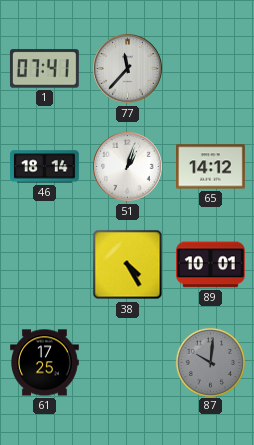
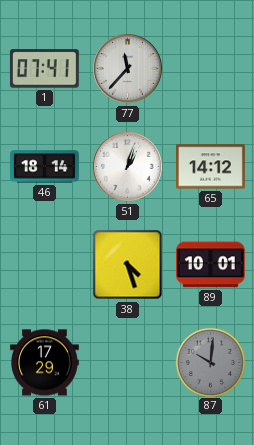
38: 4:25 -> 4:27 (128, 265)
61: 17:25 -> 17:29 (45, 363)
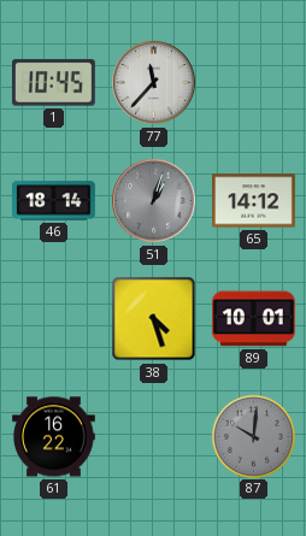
1: 07:41 -> 10:45 (53, 83)
51 dial: white -> grey (154, 201)
61: 17:29 -> 16:22 (54, 437)
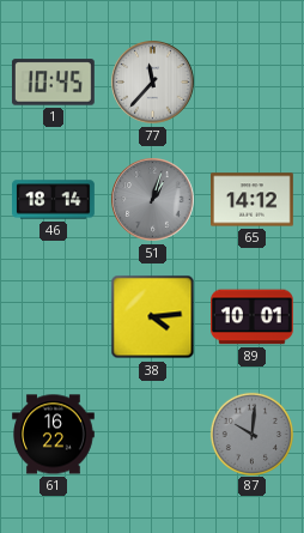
38: 4:27 -> 4:14 (153, 317)
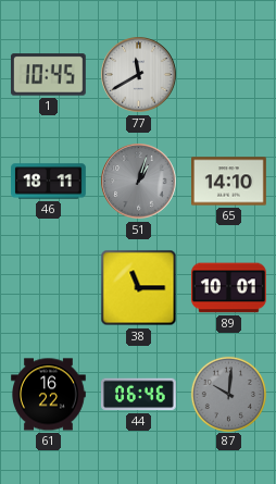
77: 11:37 -> 11:40 (139, 75)
46: 18:14 -> 18:11 (49, 182)
65: 14:12 -> 14:10 (229, 182)
38: 4:14 -> 11:15 (139, 288)
44: none -> 06:46 (138, 395)
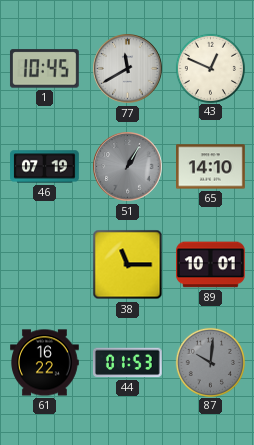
43: none -> 12:49 (210, 68)
46: 18:11 -> 07:19 (45, 167)
51: 1:03 -> 1:05 (128, 167)
44: 06:46 -> 01:53 (127, 363)
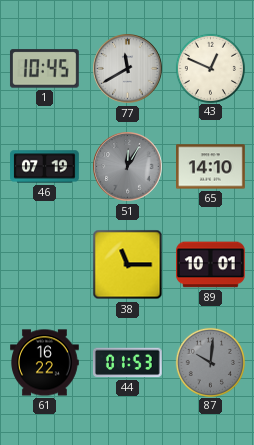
51: 1:05 -> 12:05 (128, 167)
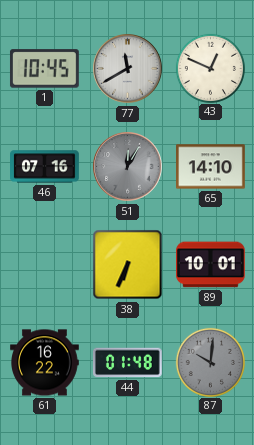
46: 07:19 -> 07:16 (45, 167)
38: 11:15 -> 6:34 (128, 265)
44: 01:53 -> 01:48 (127, 363)
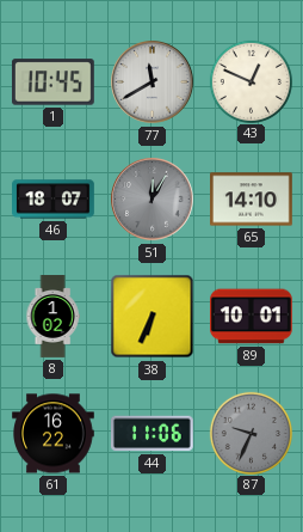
46: 07:16 -> 18:07 (54, 200)
8: none -> 1:02 (52, 317)
44: 01:48 -> 11:06 (151, 434)
87: 10:01 -> 9:34 (251, 433)
